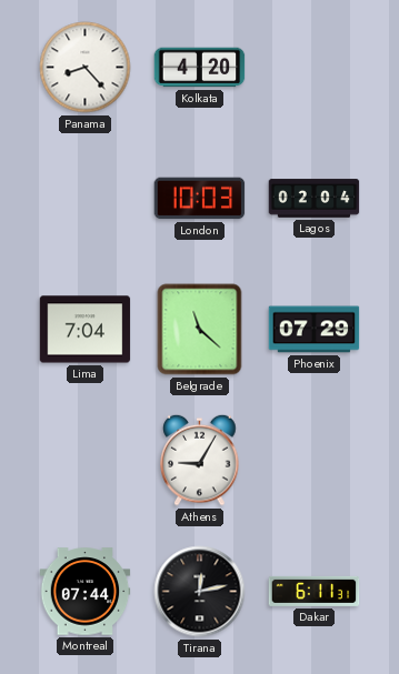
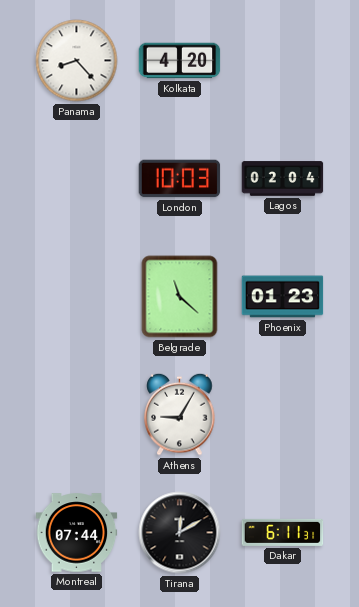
Lima: 7:04 -> none (86, 330)
Phoenix: 07:29 -> 01:23 (283, 297)
Tirana: 12:13 -> 12:10 (180, 533)
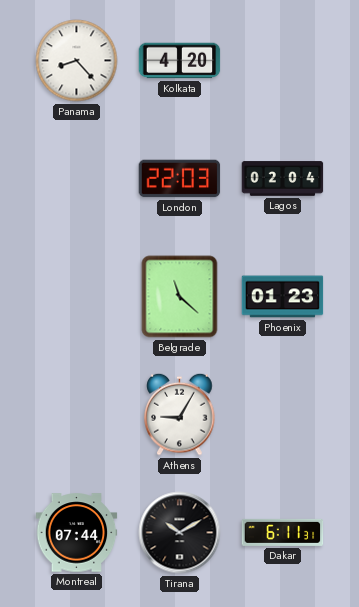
London: 10:03 -> 22:03 (180, 179)
Tirana: 12:10 -> 10:10 (180, 533)
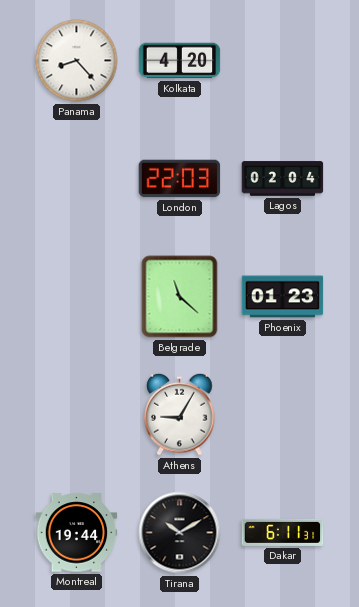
Montreal: 07:44 -> 19:44 (77, 533)
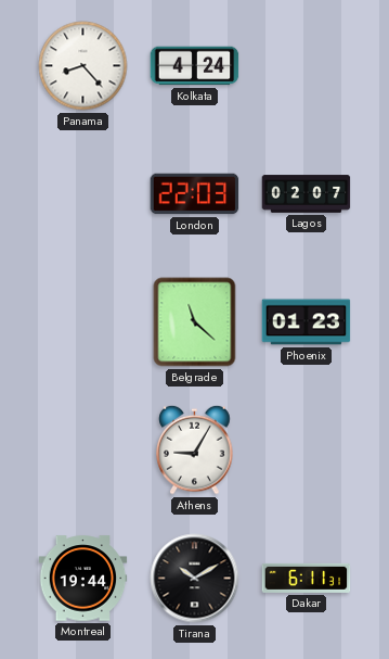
Kolkata: 4:20 -> 4:24 (195, 66)
Lagos: 02:04 -> 02:07 (307, 194)
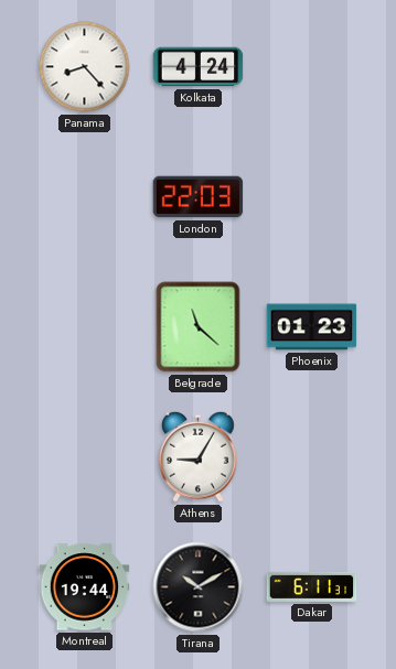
Lagos: 02:07 -> none (307, 194)
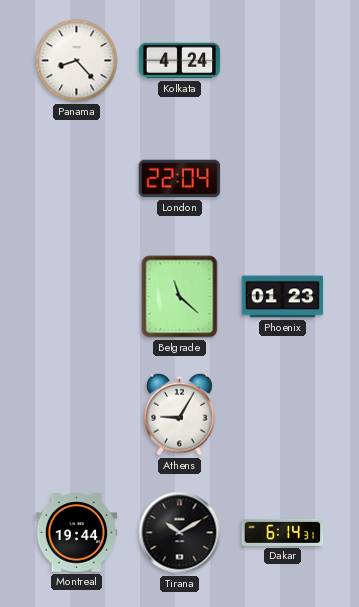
London: 22:03 -> 22:04 (180, 179)
Dakar: 6:11 -> 6:14 (283, 532)
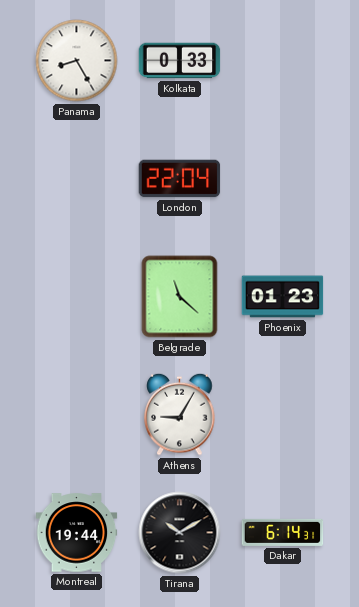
Panama: 8:23 -> 8:25 (77, 61)
Kolkata: 4:24 -> 0:33 (180, 61)
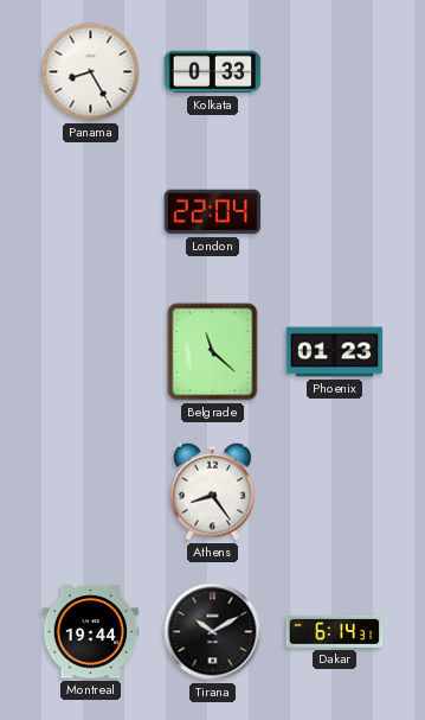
Athens: 9:05 -> 8:24 (213, 491)
